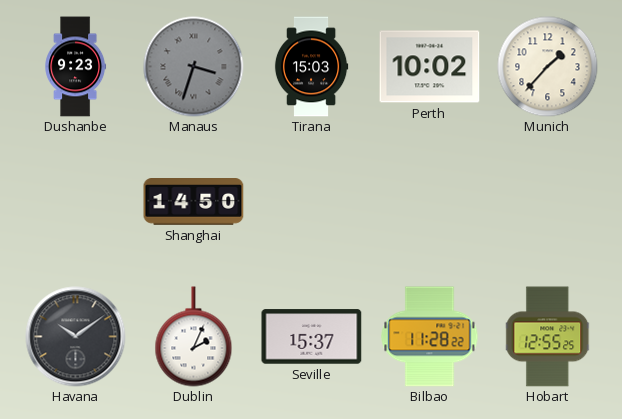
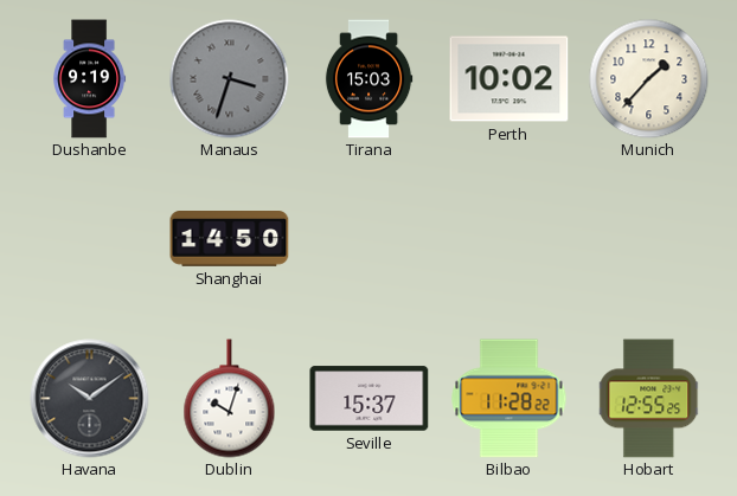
Dushanbe: 9:23 -> 9:19 (90, 79)
Dublin: 2:04 -> 10:03 (230, 399)
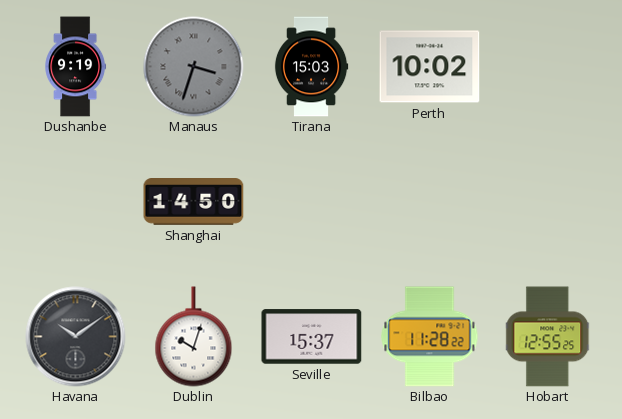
Munich: 1:37 -> none (649, 79)
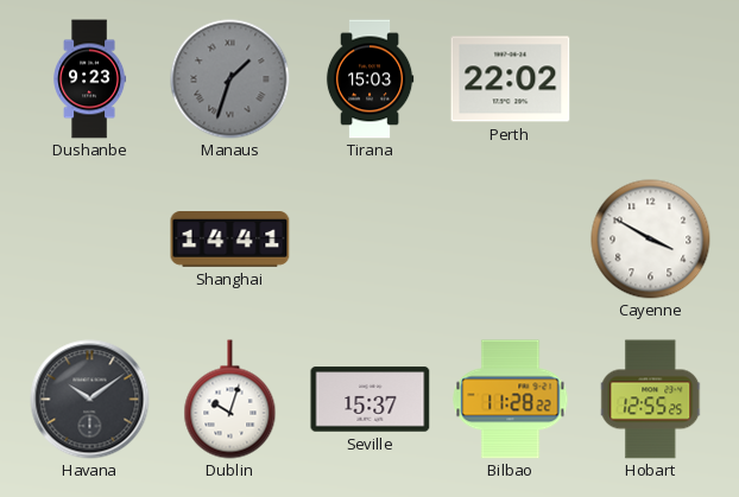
Dushanbe: 9:19 -> 9:23 (90, 79)
Manaus: 3:33 -> 1:33 (230, 79)
Perth: 10:02 -> 22:02 (511, 79)
Shanghai: 14:50 -> 14:41 (230, 240)
Cayenne: none -> 3:50 (651, 240)
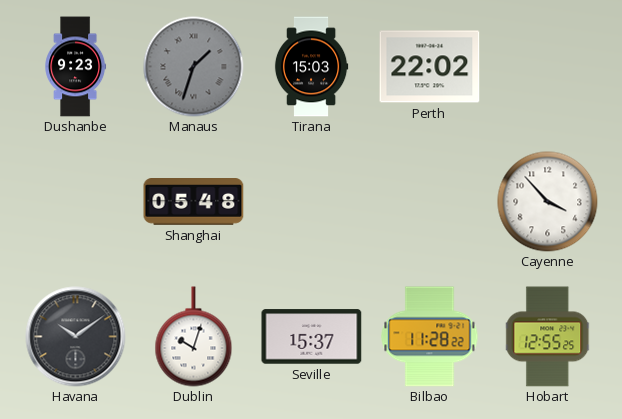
Shanghai: 14:41 -> 05:48 (194, 202)
Cayenne: 3:50 -> 3:53 (548, 202)
